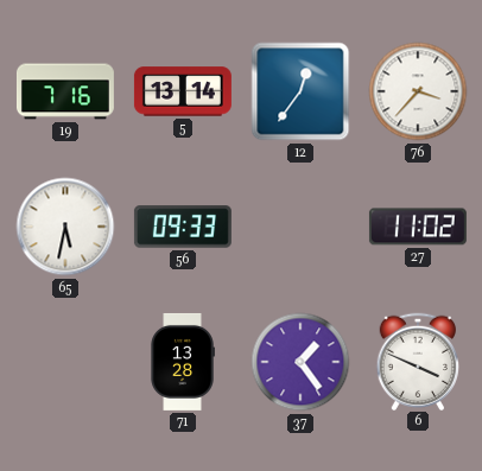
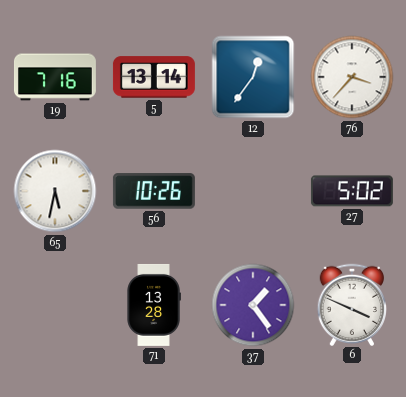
56: 09:33 -> 10:26 (154, 191)
27: 11:02 -> 5:02 (352, 191)
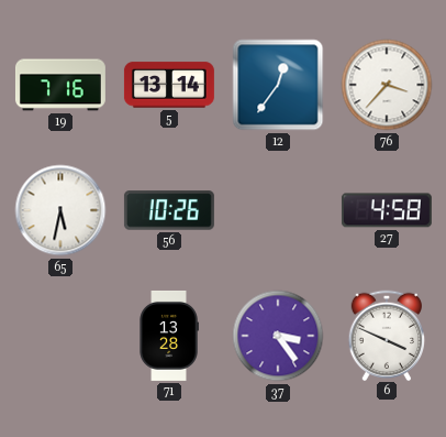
27: 5:02 -> 4:58 (387, 210)
37: 1:24 -> 3:24 (278, 336)
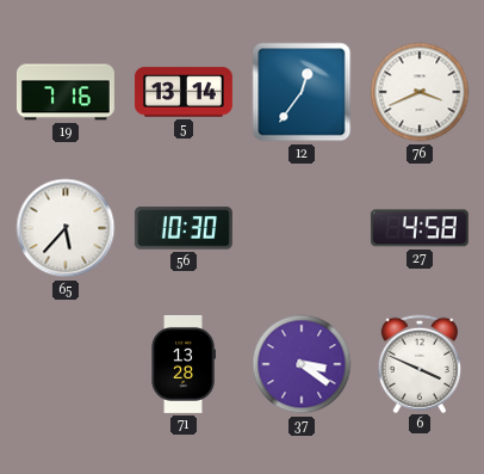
76: 3:37 -> 3:41 (420, 92)
65: 5:32 -> 5:37 (66, 228)
56: 10:26 -> 10:30 (184, 228)
37: 3:24 -> 3:21 (302, 364)
